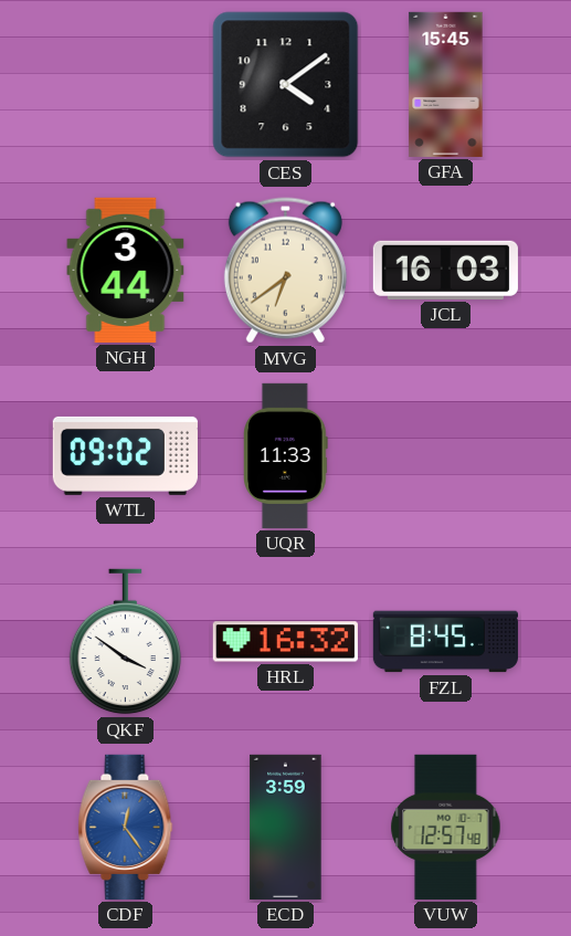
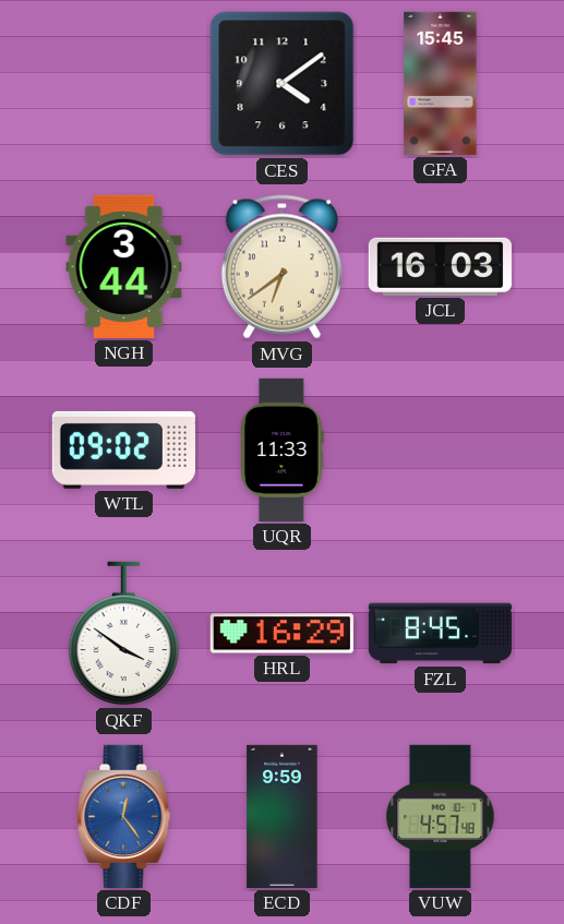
HRL: 16:32 -> 16:29 (281, 634)
ECD: 3:59 -> 9:59 (283, 816)
VUW: 12:57 -> 4:57 (441, 816)
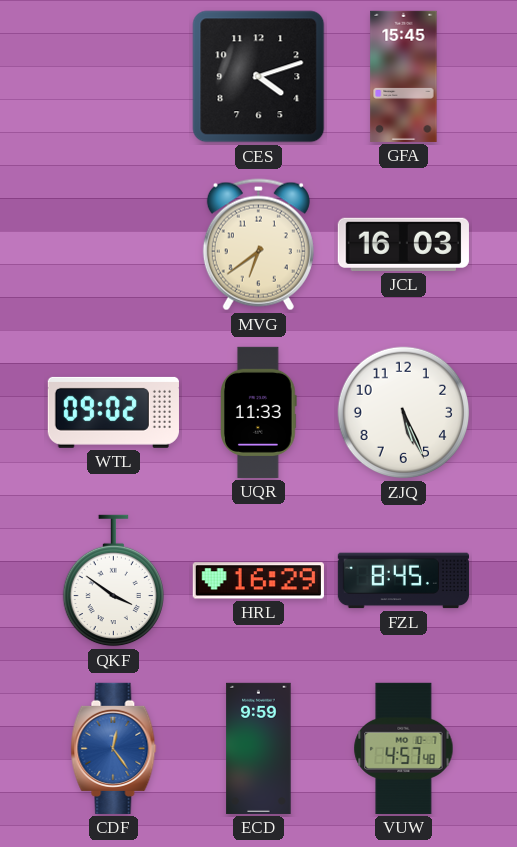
CES: 4:09 -> 4:12 (259, 77)
NGH: 3:44 -> none (124, 266)
ZJQ: none -> 5:26 (404, 413)
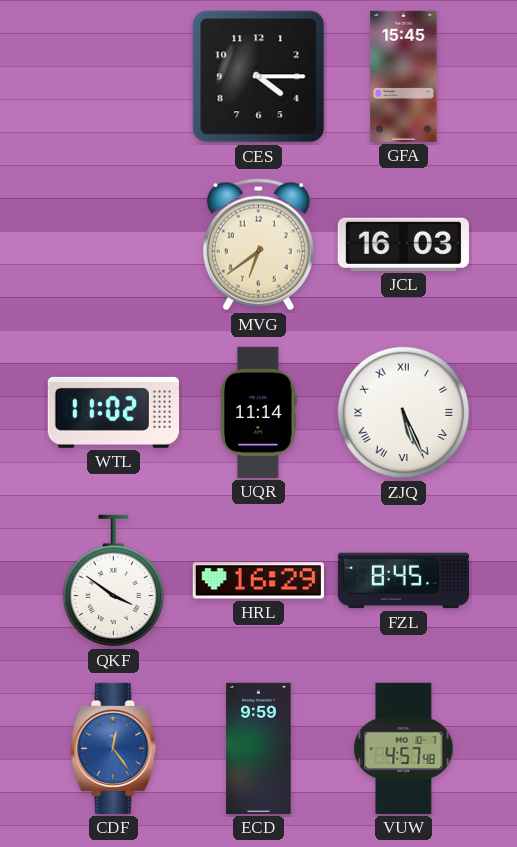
CES: 4:12 -> 4:15 (259, 77)
WTL: 09:02 -> 11:02 (113, 412)
UQR: 11:33 -> 11:14 (259, 412)
ZJQ numerals: Arabic -> Roman (404, 413)
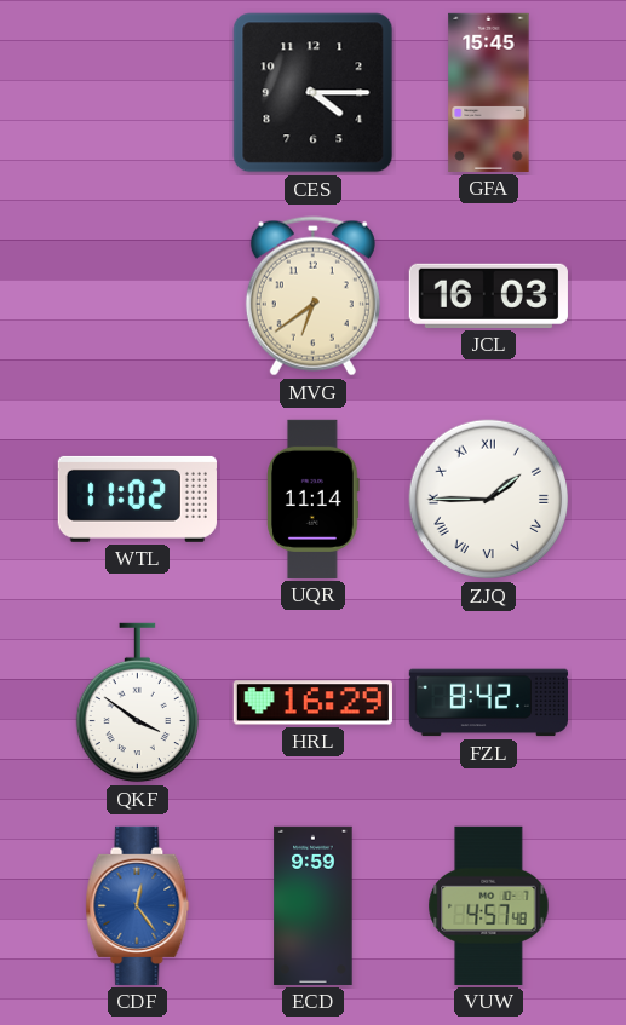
ZJQ: 5:26 -> 1:45 (489, 500)
FZL: 8:45 -> 8:42 (488, 703)
